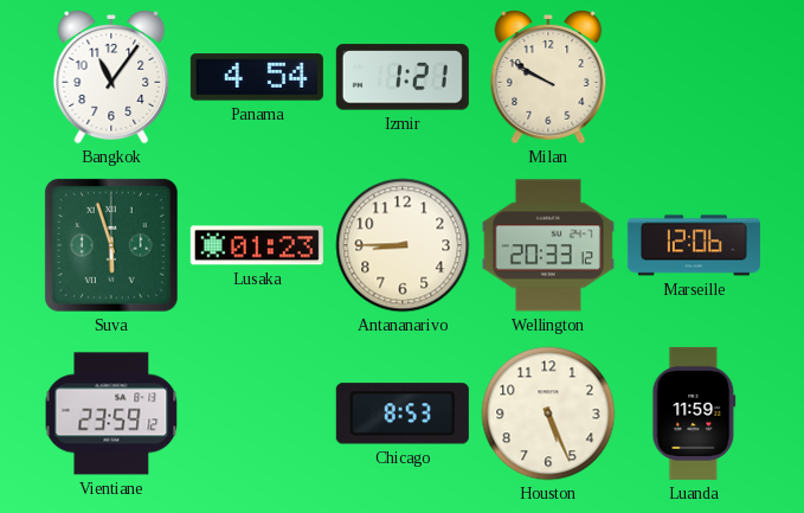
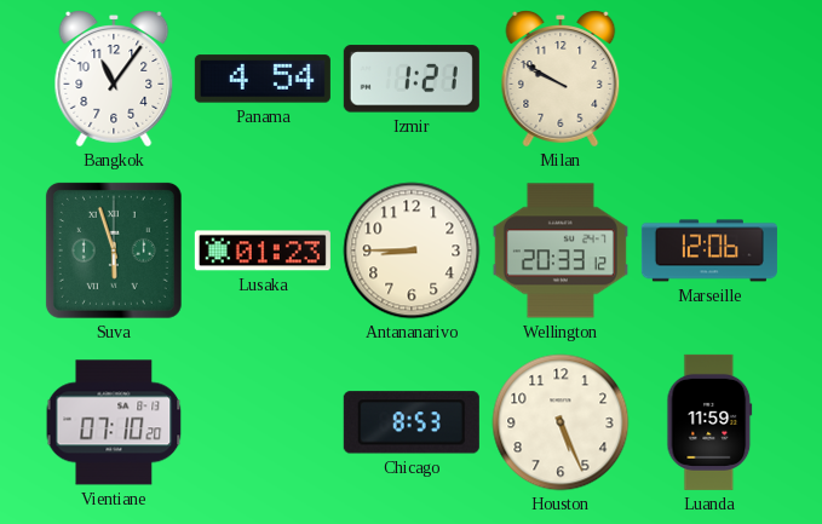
Vientiane: 23:59 -> 07:10 (114, 422)
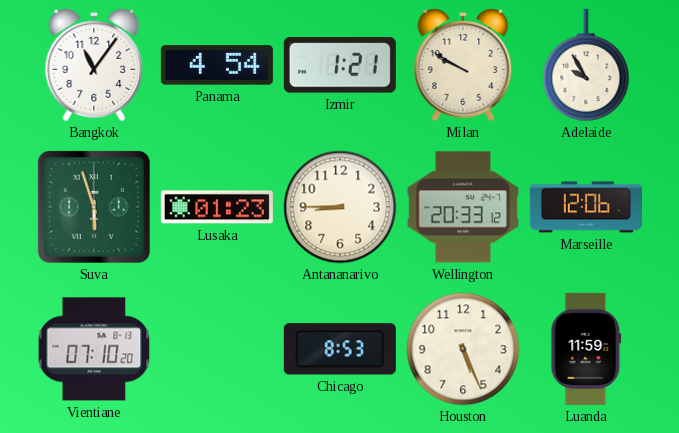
Adelaide: none -> 9:55 (586, 65)
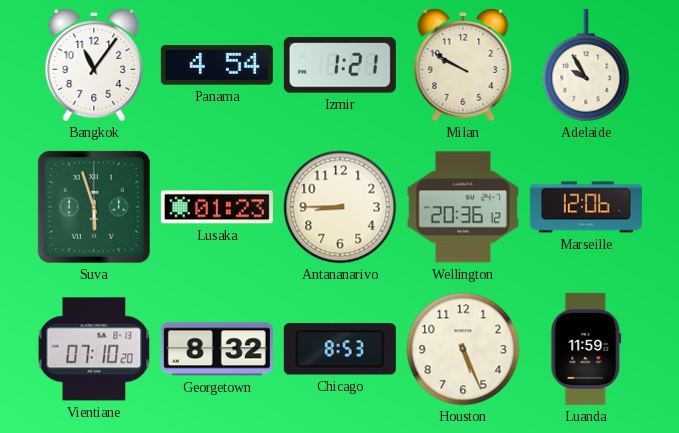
Wellington: 20:33 -> 20:36 (463, 207)
Georgetown: none -> 8:32 (217, 349)
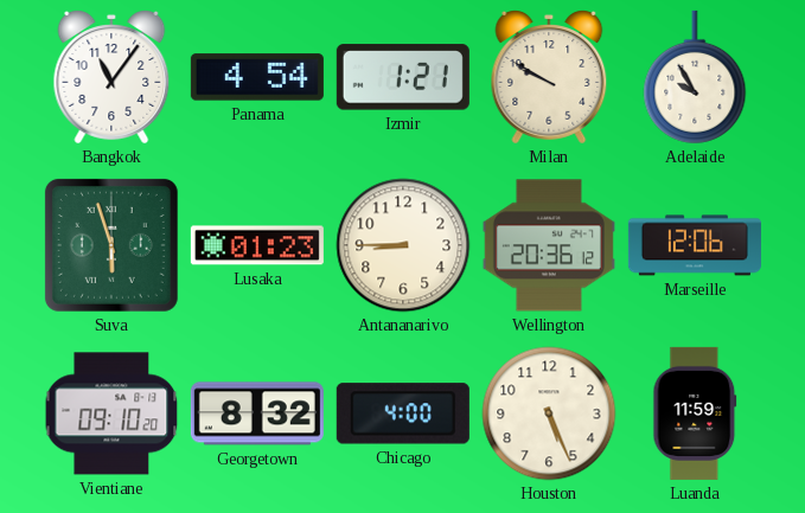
Vientiane: 07:10 -> 09:10 (111, 413)
Chicago: 8:53 -> 4:00 (403, 413)
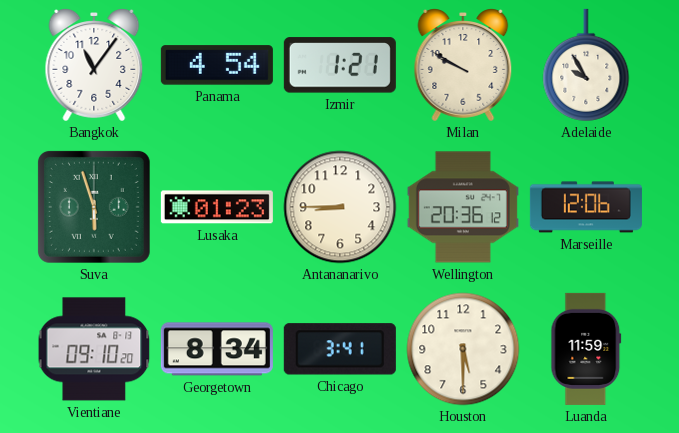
Georgetown: 8:32 -> 8:34 (217, 349)
Chicago: 4:00 -> 3:41 (340, 349)
Houston: 5:26 -> 5:30 (463, 349)
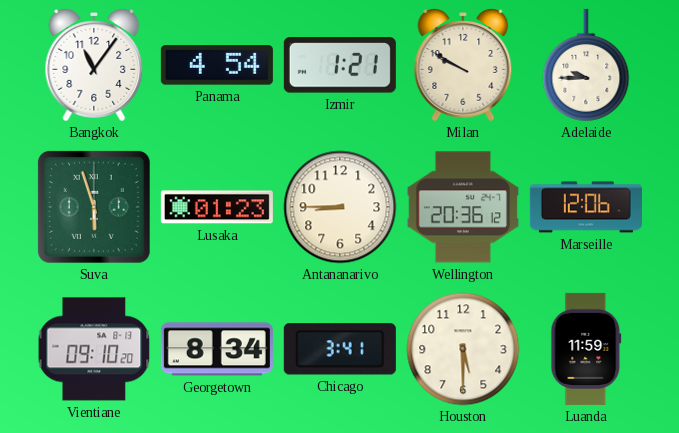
Adelaide: 9:55 -> 9:45 (586, 65)
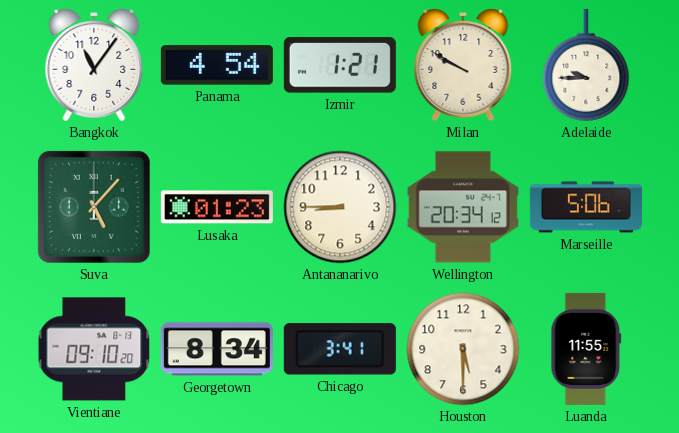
Suva: 5:57 -> 5:07 (94, 207)
Wellington: 20:36 -> 20:34 (463, 207)
Marseille: 12:06 -> 5:06 (586, 207)
Luanda: 11:59 -> 11:55 (586, 349)
